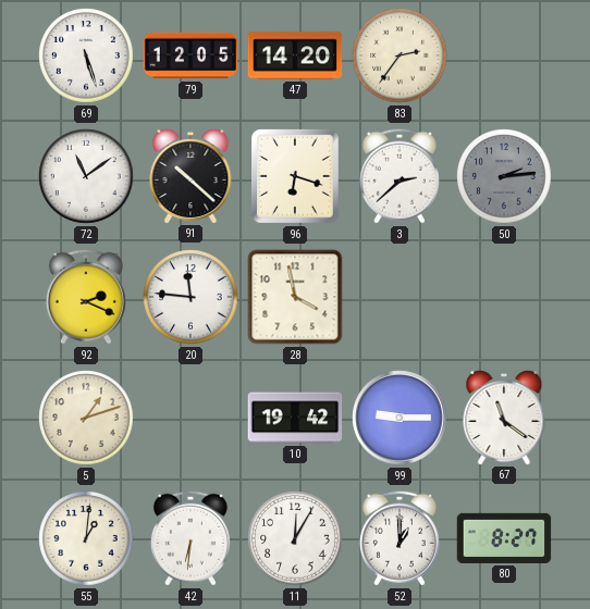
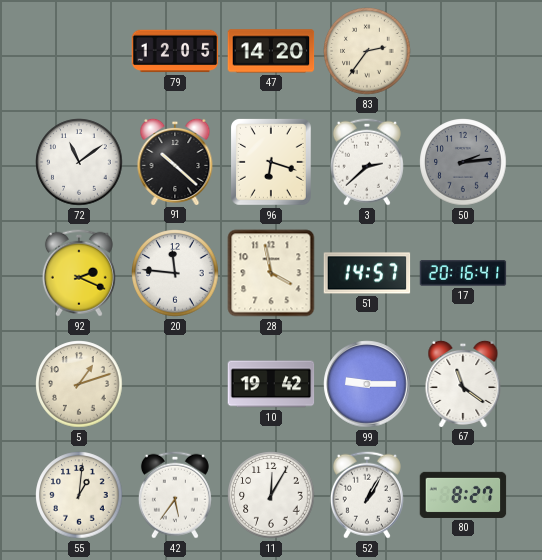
69: 5:27 -> none (86, 55)
51: none -> 14:57 (367, 273)
17: none -> 20:16 (463, 273)
42: 6:31 -> 5:36 (175, 495)
52: 1:00 -> 1:05 (367, 495)
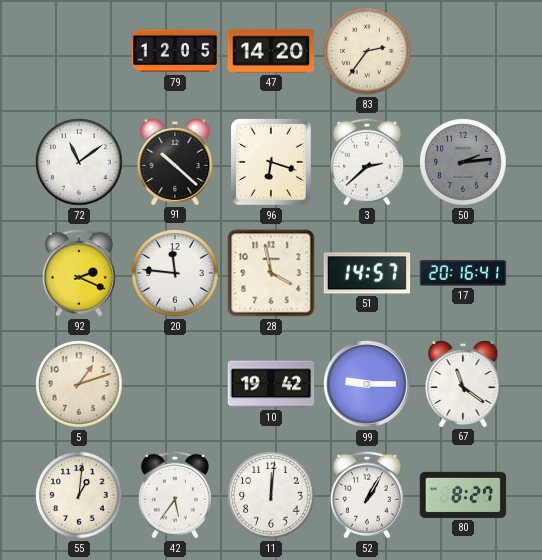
11: 12:05 -> 12:01 (271, 495)
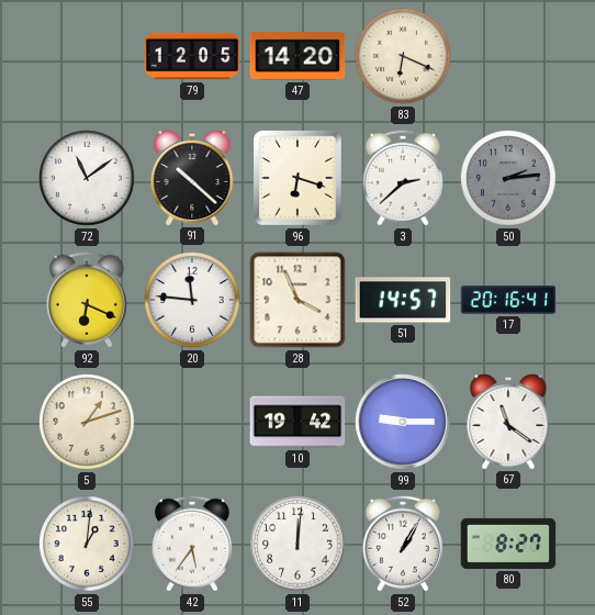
83: 2:36 -> 6:19 (403, 56)
92: 2:19 -> 6:19 (87, 300)
28: 3:58 -> 3:56 (297, 300)
